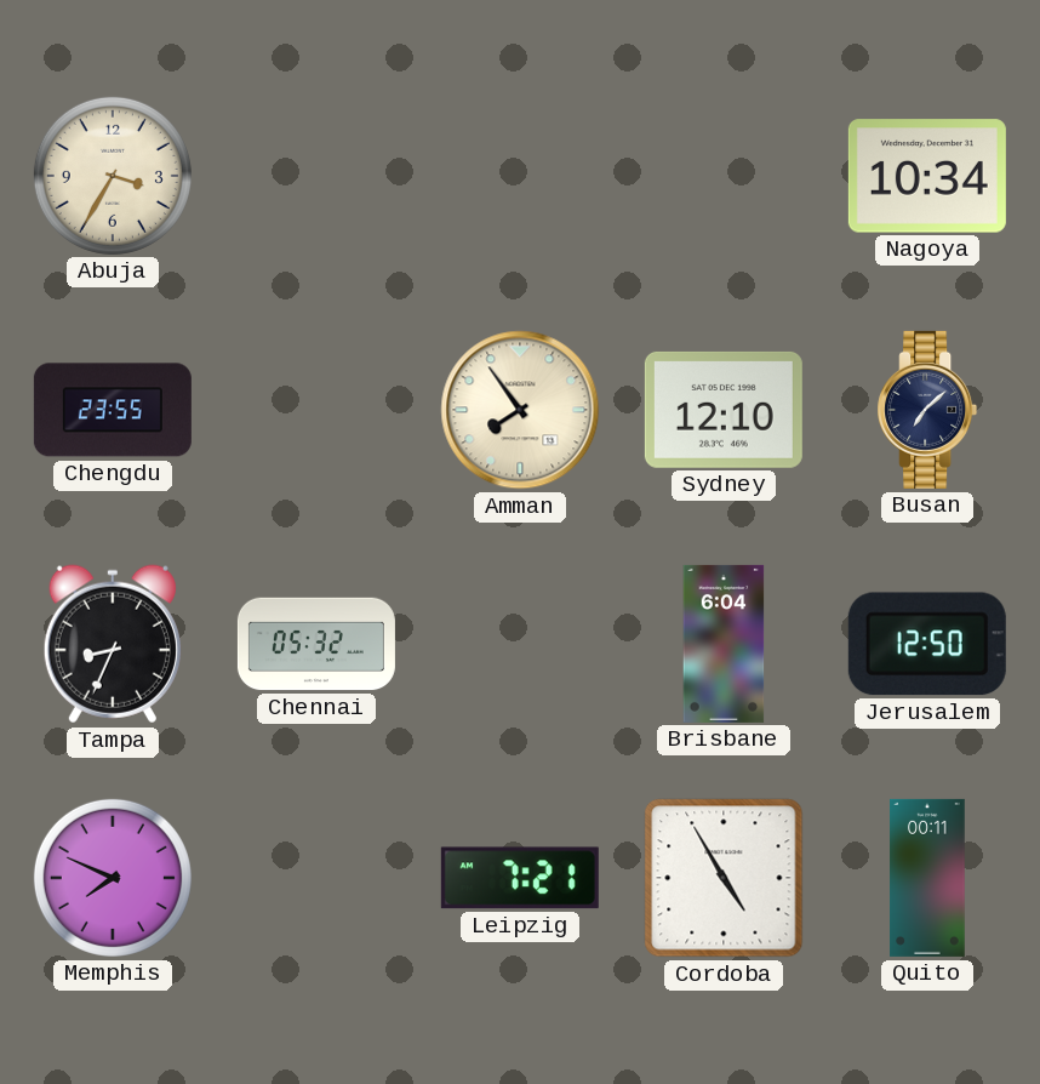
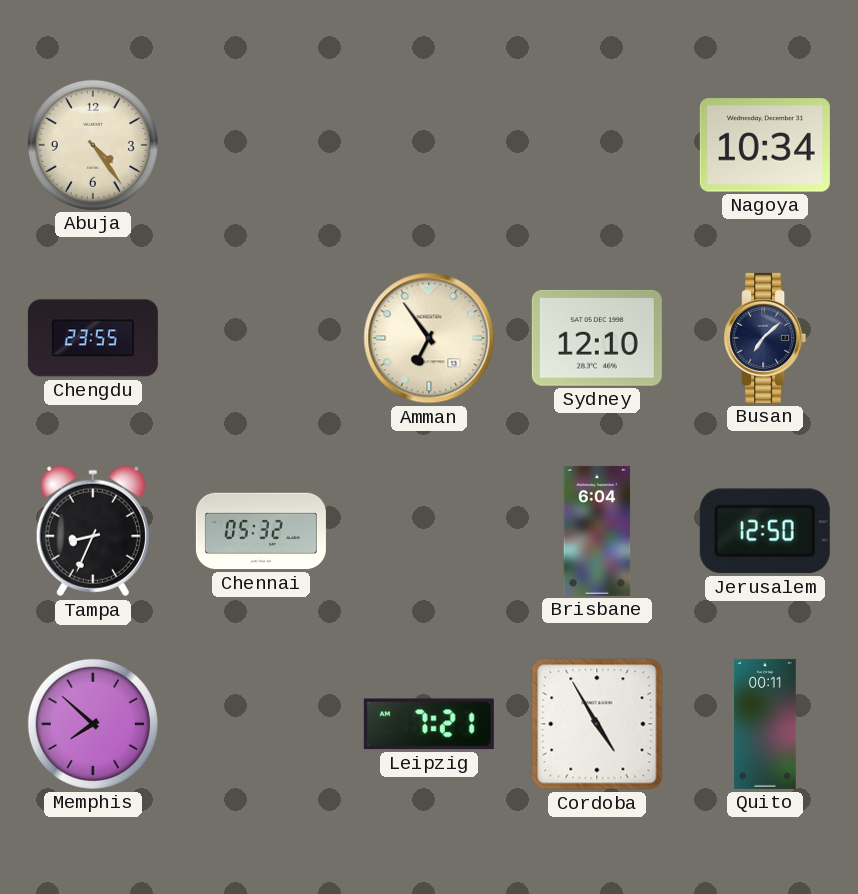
Abuja: 3:35 -> 4:24 (93, 145)
Amman: 7:54 -> 6:54 (429, 338)
Memphis: 7:49 -> 7:52 (93, 724)
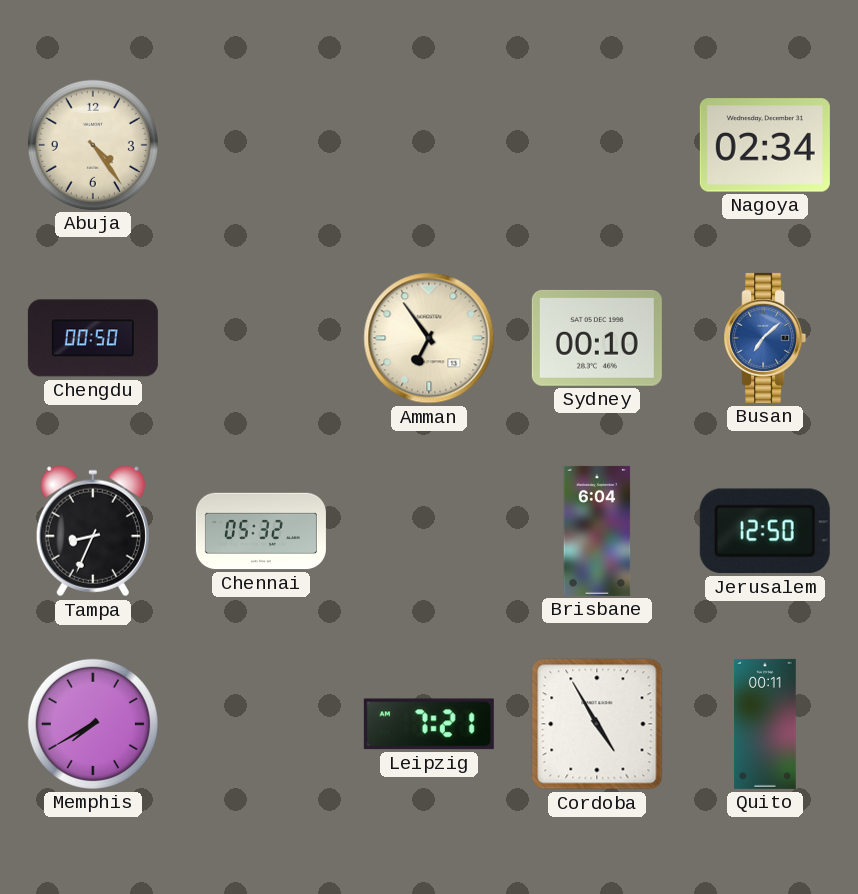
Nagoya: 10:34 -> 02:34 (765, 145)
Chengdu: 23:55 -> 00:50 (93, 338)
Sydney: 12:10 -> 00:10 (597, 338)
Busan dial: navy -> blue (765, 338)
Memphis: 7:52 -> 7:40 (93, 724)
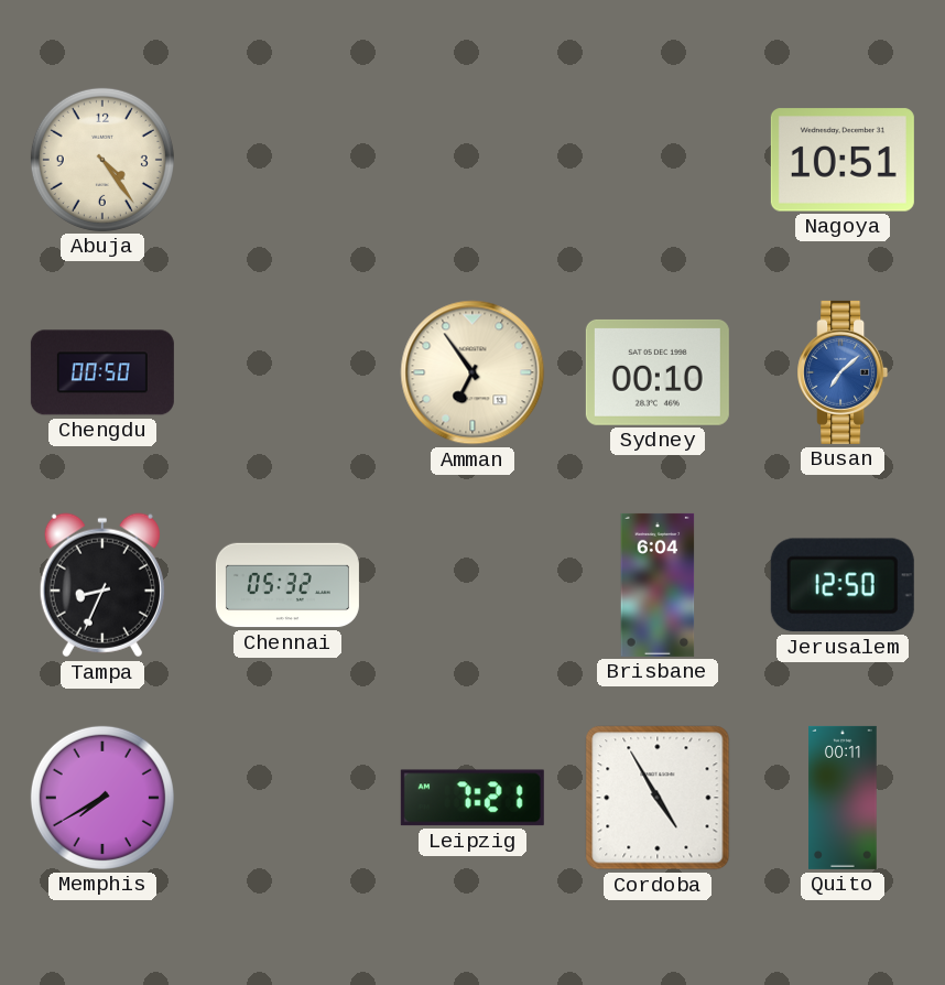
Nagoya: 02:34 -> 10:51 (843, 160)
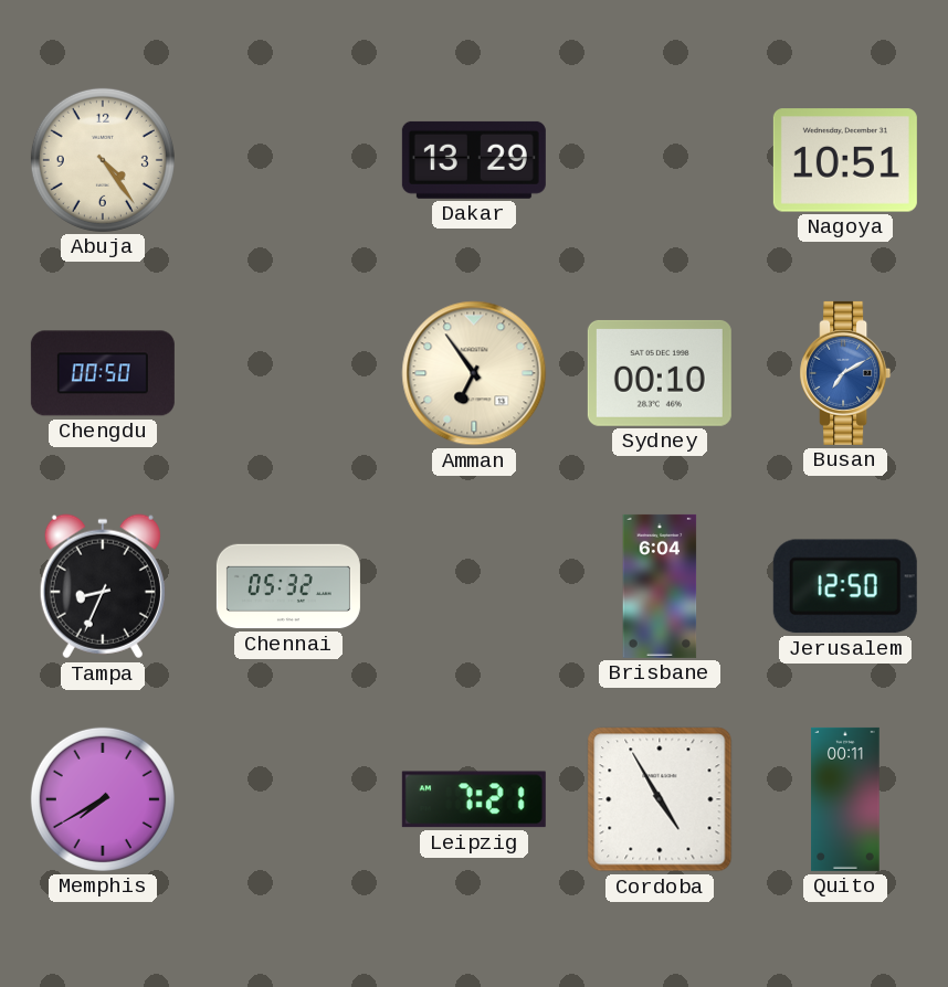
Dakar: none -> 13:29 (474, 160)
Busan: 7:08 -> 7:10 (845, 373)
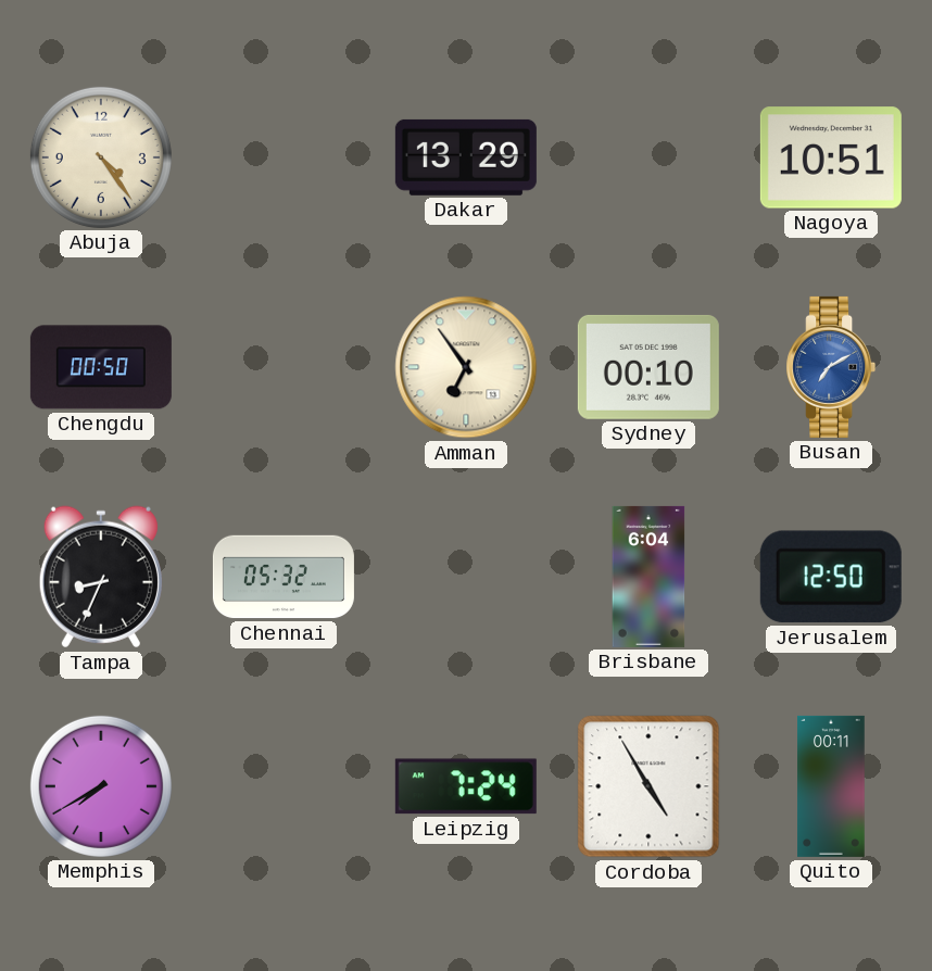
Leipzig: 7:21 -> 7:24 (466, 786)
